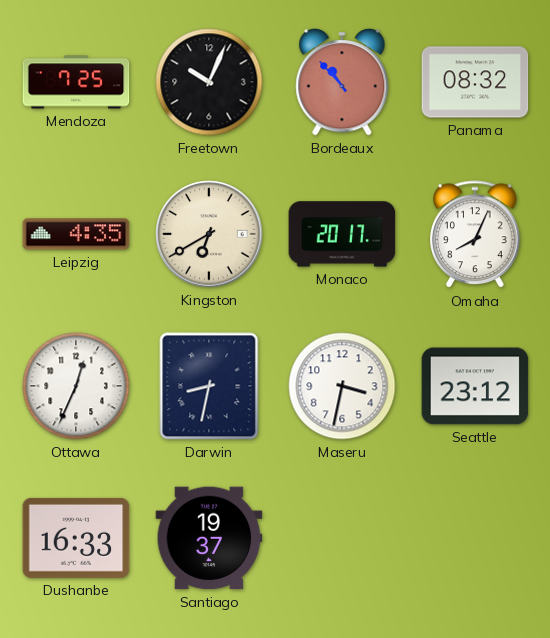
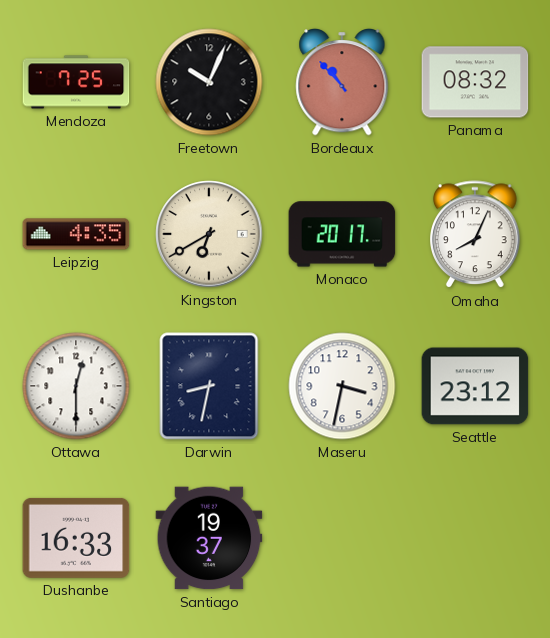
Ottawa: 12:34 -> 12:30 (76, 386)
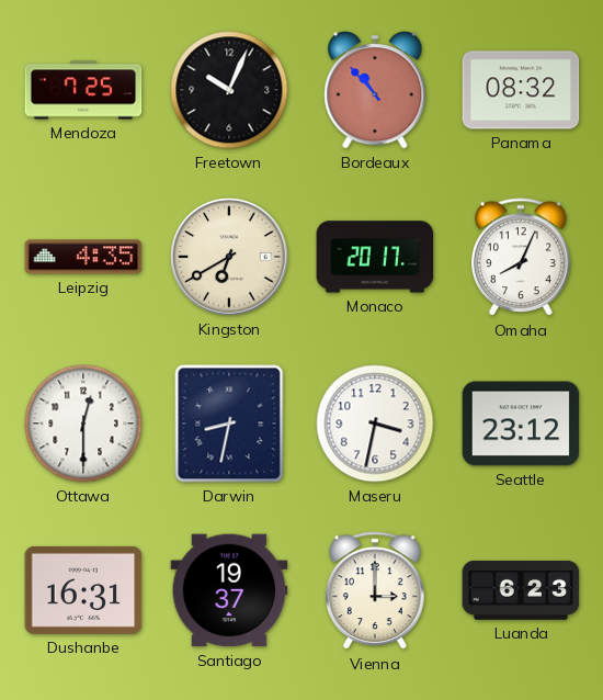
Dushanbe: 16:33 -> 16:31 (83, 590)
Vienna: none -> 3:00 (376, 591)
Luanda: none -> 6:23 (521, 590)
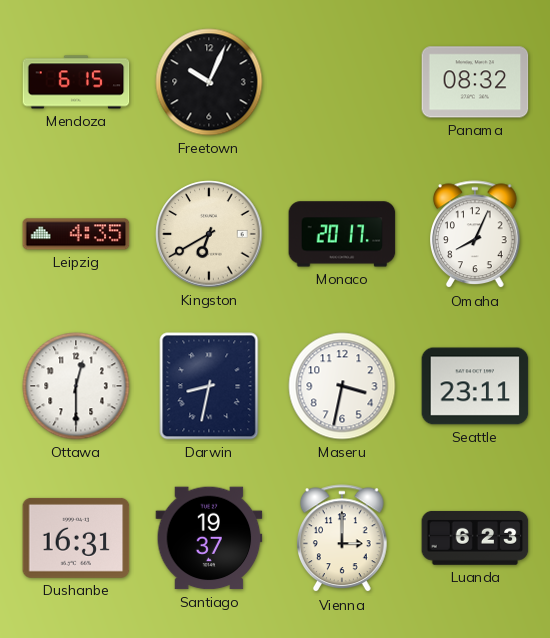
Mendoza: 7:25 -> 6:15 (76, 82)
Bordeaux: 10:53 -> none (375, 90)
Seattle: 23:12 -> 23:11 (475, 386)
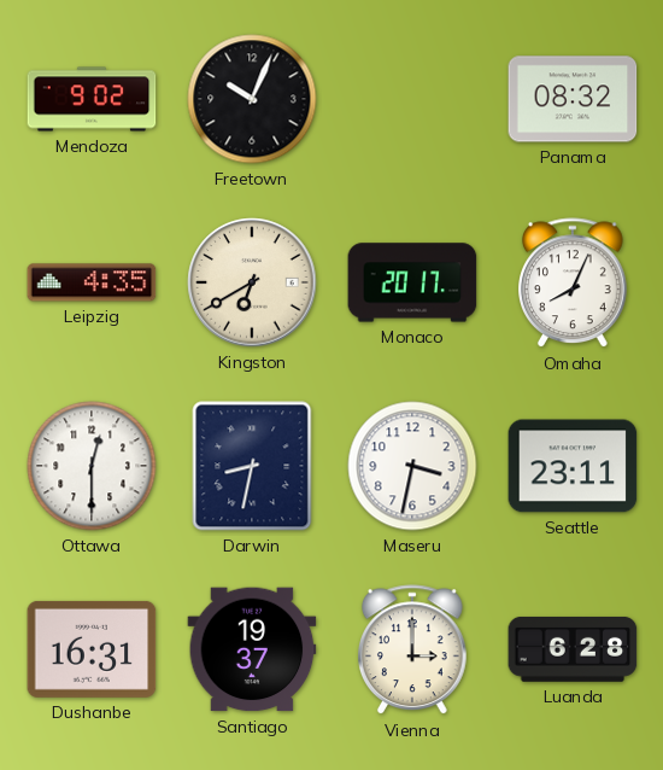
Mendoza: 6:15 -> 9:02 (92, 99)
Luanda: 6:23 -> 6:28 (573, 649)
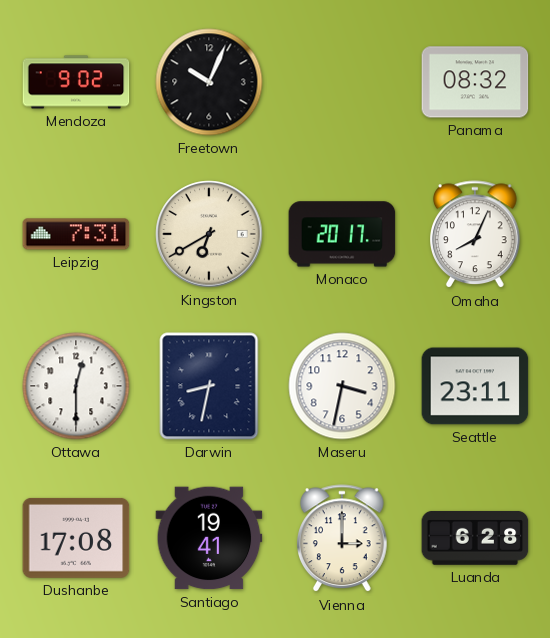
Leipzig: 4:35 -> 7:31 (76, 234)
Dushanbe: 16:31 -> 17:08 (76, 538)
Santiago: 19:37 -> 19:41 (209, 538)
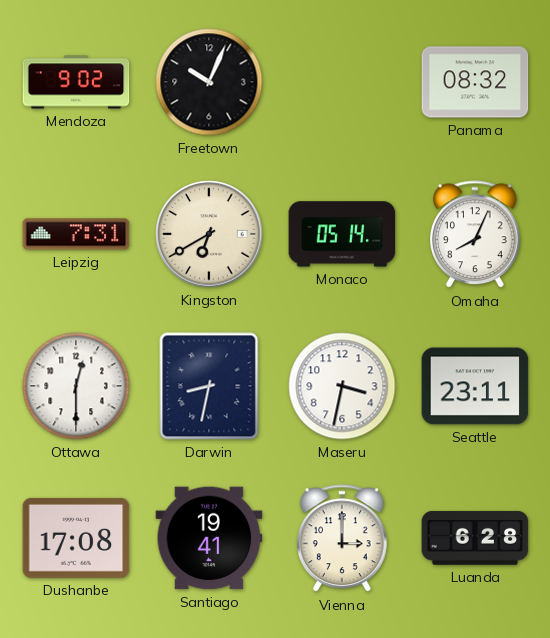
Monaco: 20:17 -> 05:14 (342, 234)
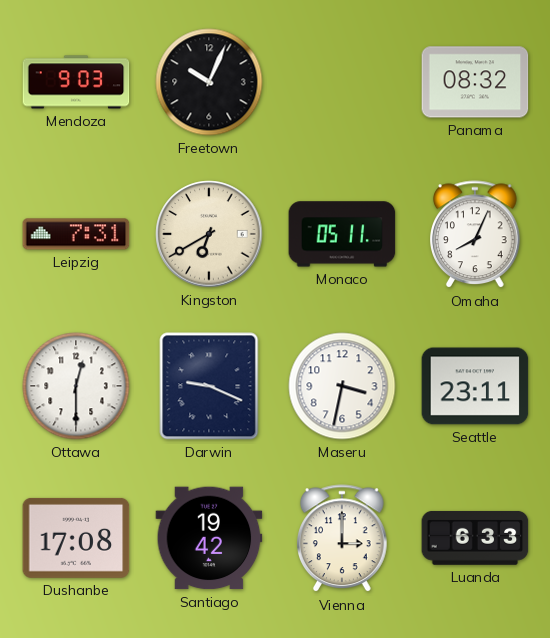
Mendoza: 9:02 -> 9:03 (76, 82)
Monaco: 05:14 -> 05:11 (342, 234)
Darwin: 8:32 -> 9:19 (209, 386)
Santiago: 19:41 -> 19:42 (209, 538)
Luanda: 6:28 -> 6:33 (475, 538)
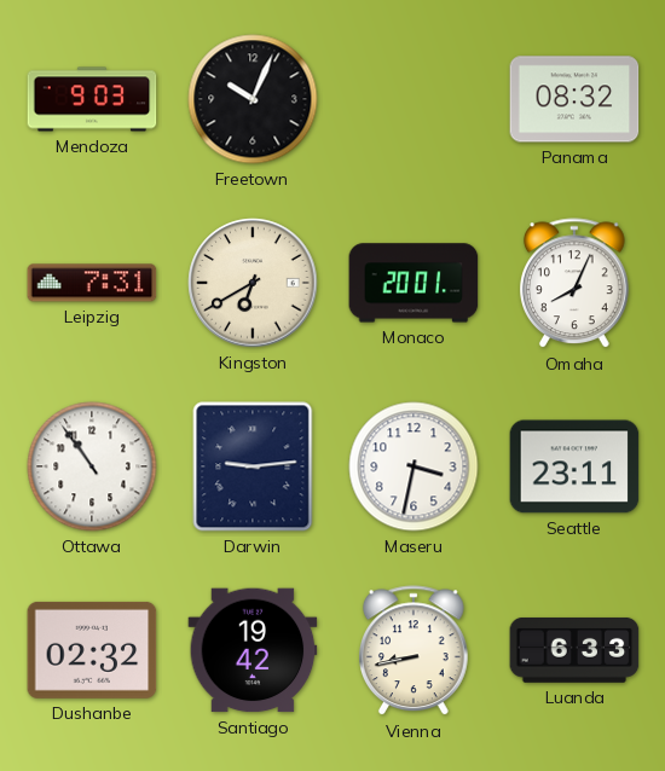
Monaco: 05:11 -> 20:01 (414, 283)
Ottawa: 12:30 -> 10:54 (92, 466)
Darwin: 9:19 -> 9:14 (253, 466)
Dushanbe: 17:08 -> 02:32 (92, 650)
Vienna: 3:00 -> 8:43 (415, 651)
